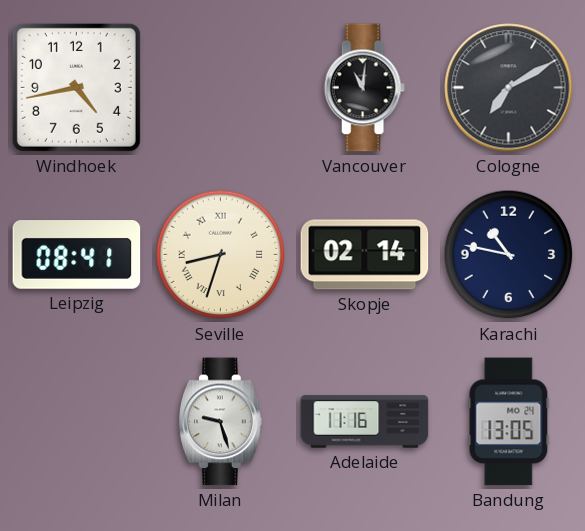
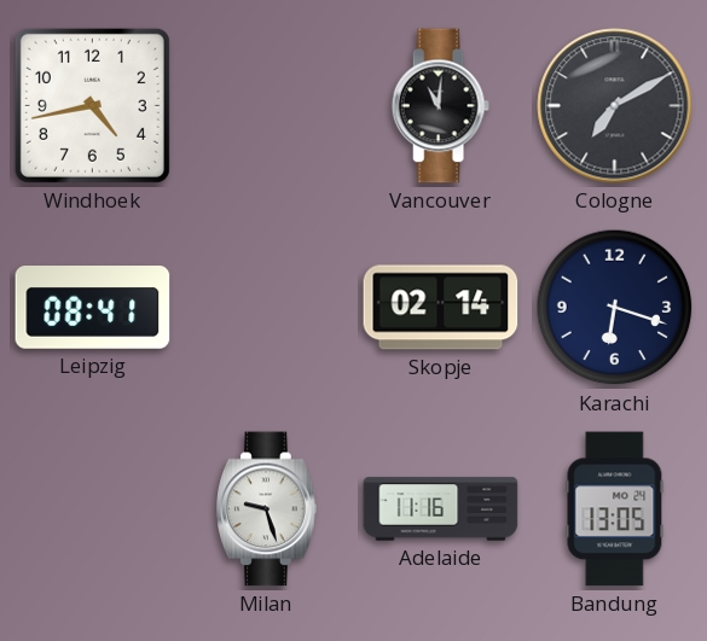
Seville: 8:33 -> none (221, 255)
Karachi: 10:47 -> 6:18 (615, 308)
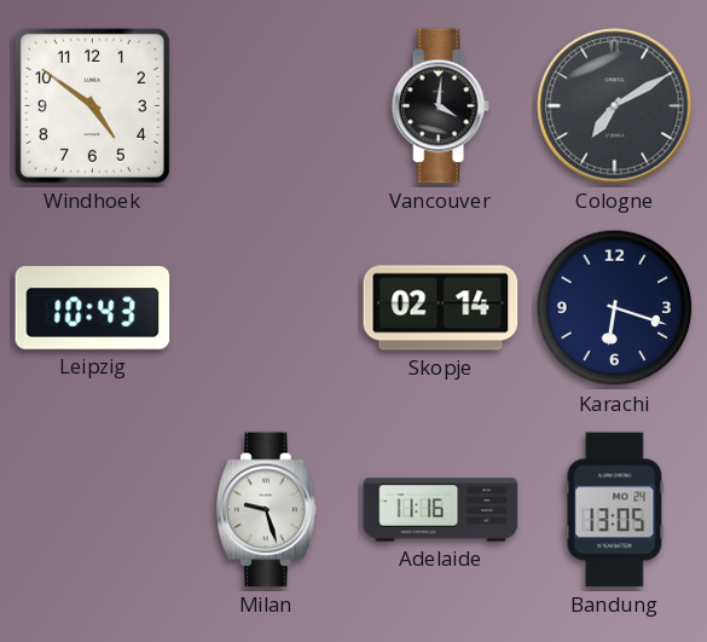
Windhoek: 4:43 -> 4:51 (92, 105)
Vancouver: 11:01 -> 4:01 (440, 106)
Leipzig: 08:41 -> 10:43 (93, 308)
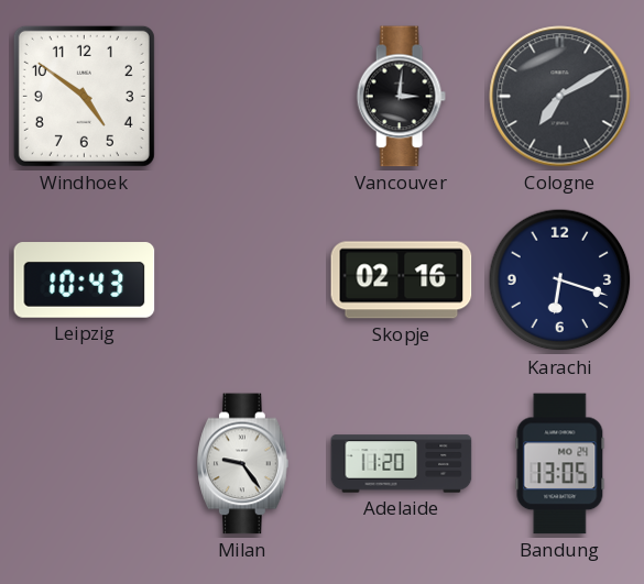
Vancouver: 4:01 -> 3:01 (401, 97)
Skopje: 02:14 -> 02:16 (402, 280)
Milan: 9:27 -> 9:24 (243, 464)
Adelaide: 11:16 -> 11:20 (402, 464)
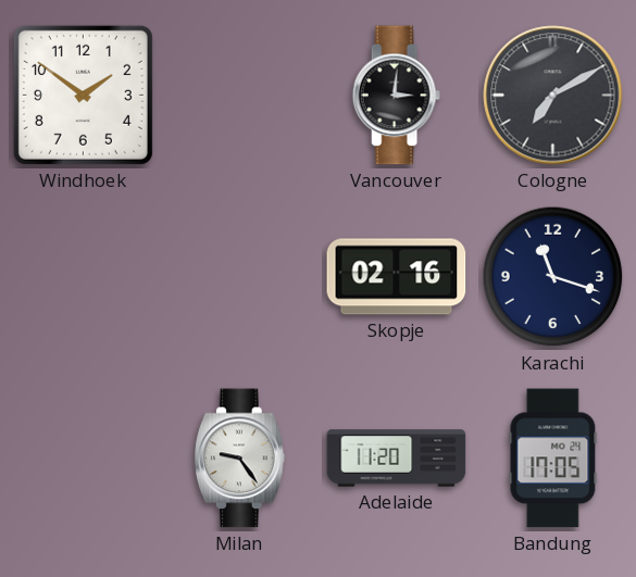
Windhoek: 4:51 -> 1:51 (83, 95)
Leipzig: 10:43 -> none (85, 280)
Karachi: 6:18 -> 11:18 (553, 277)
Bandung: 13:05 -> 17:05 (553, 459)
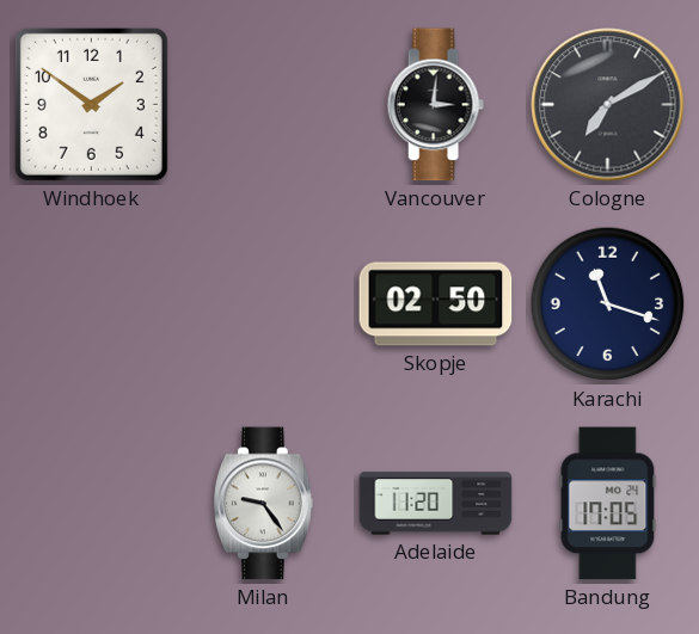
Skopje: 02:16 -> 02:50 (436, 304)
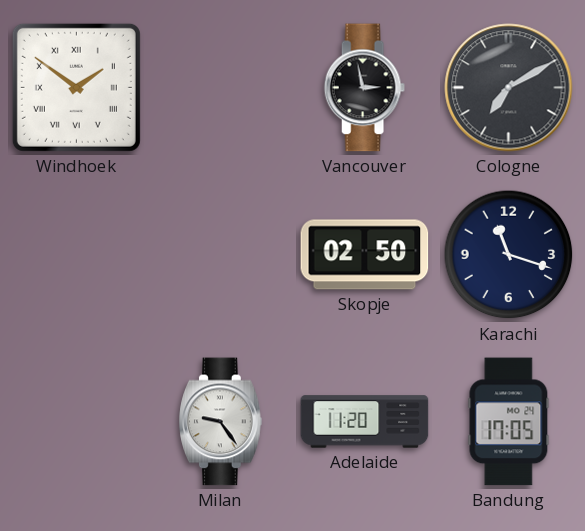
Windhoek numerals: Arabic -> Roman (76, 87)
Vancouver: 3:01 -> 2:58 (364, 88)
